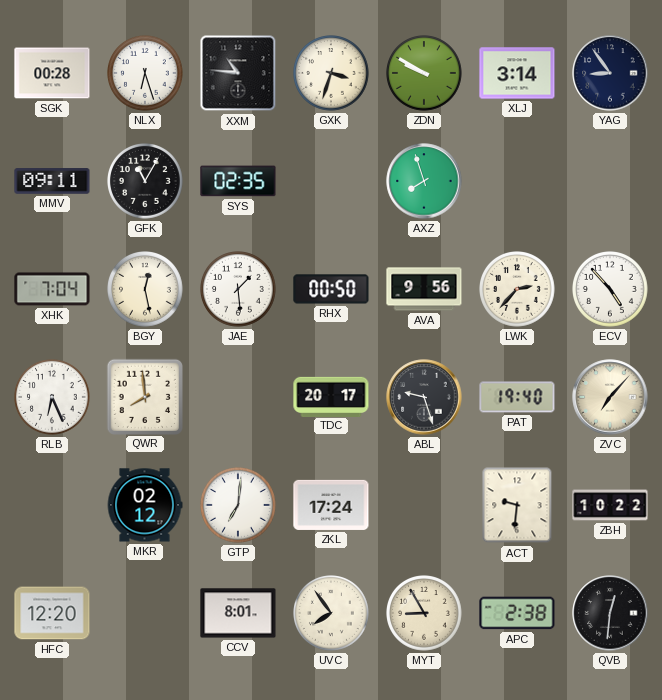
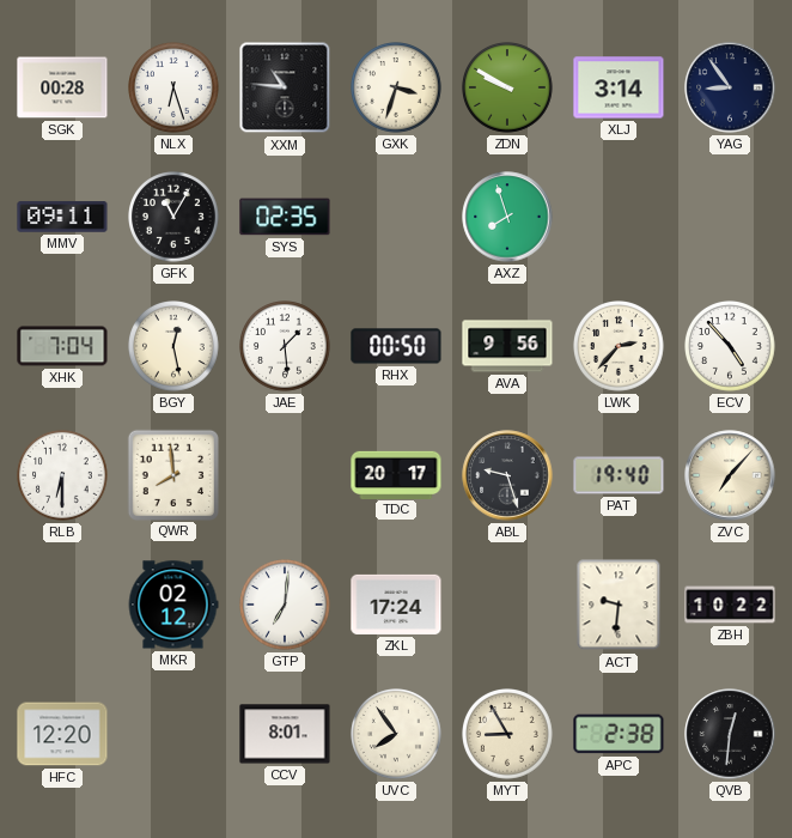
RLB: 6:26 -> 6:30 (63, 476)
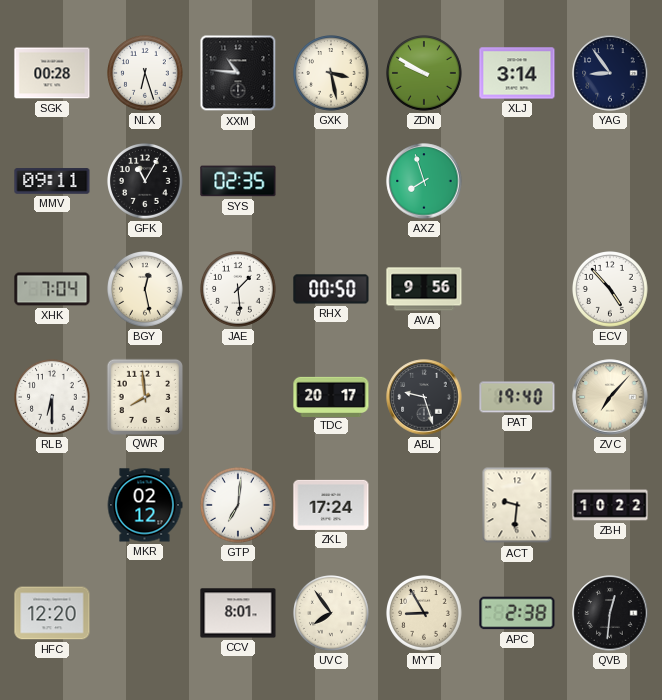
GXK: 3:33 -> 3:28 (332, 74)
LWK: 2:37 -> none (620, 347)
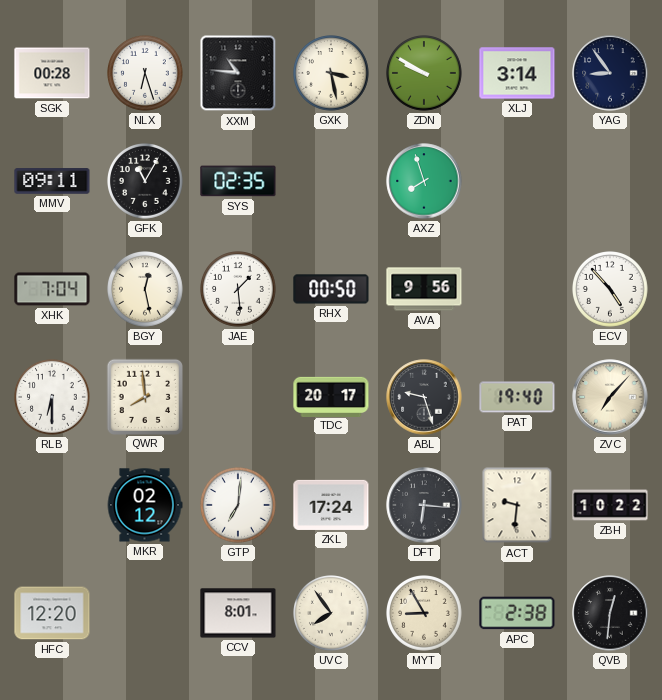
DFT: none -> 6:16 (424, 505)
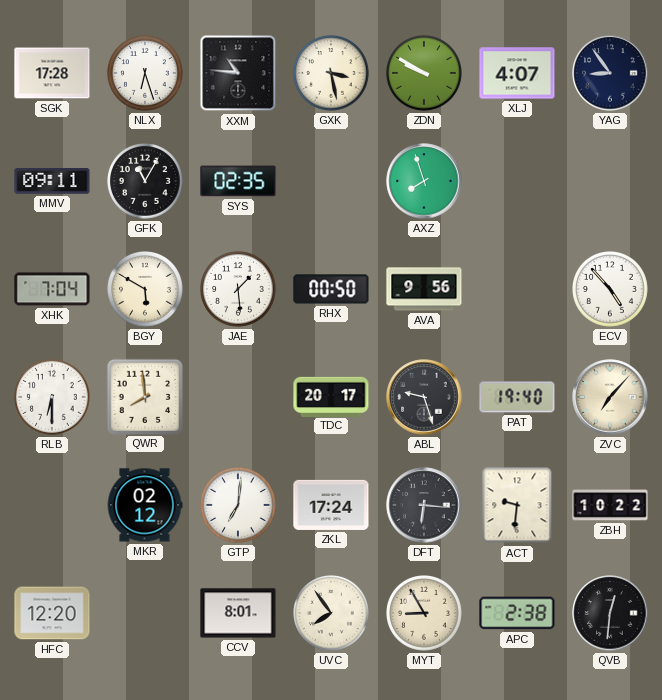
SGK: 00:28 -> 17:28 (52, 73)
XLJ: 3:14 -> 4:07 (517, 73)
BGY: 12:28 -> 5:50 (146, 290)
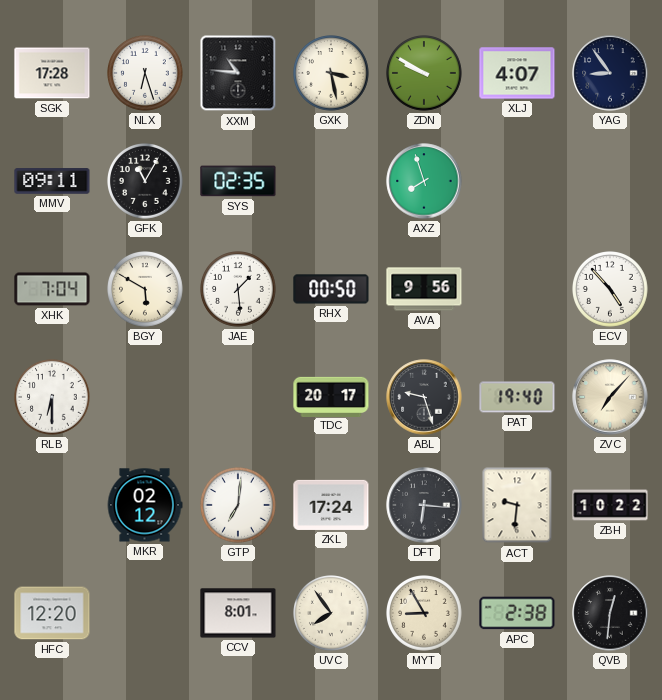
QWR: 7:59 -> none (144, 396)
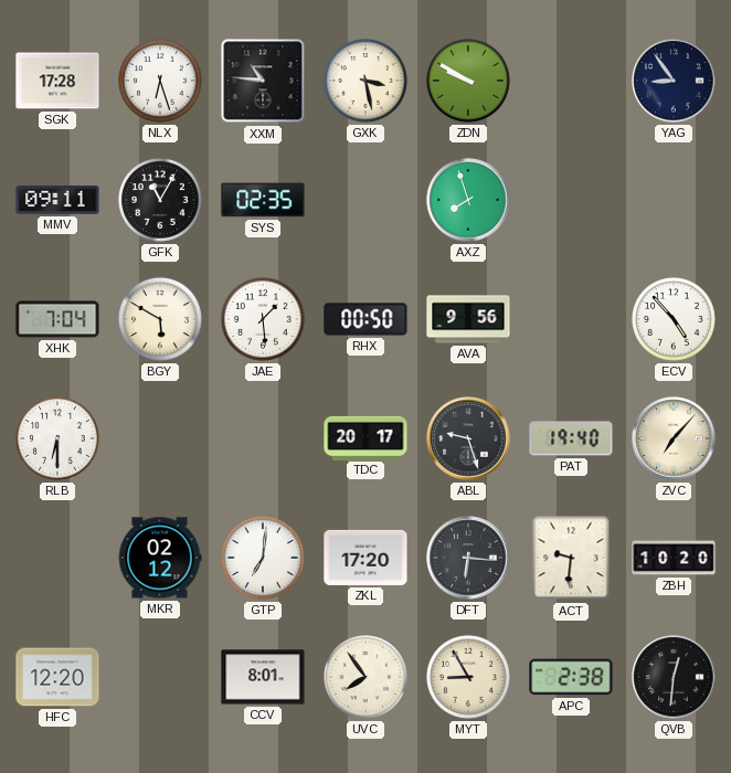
XLJ: 4:07 -> none (517, 73)
ZKL: 17:24 -> 17:20 (365, 558)
ZBH: 10:22 -> 10:20 (674, 558)
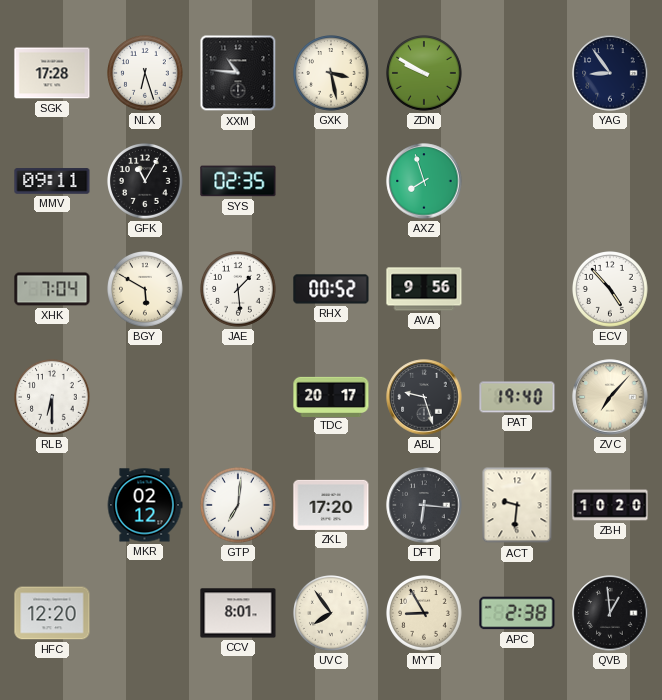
RHX: 00:50 -> 00:52 (331, 289)
QVB: 12:31 -> 12:59 (610, 613)
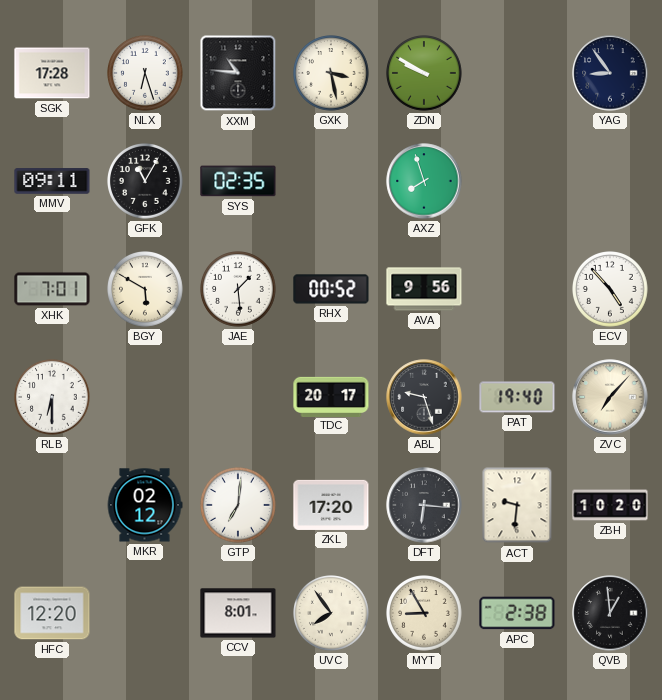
XHK: 7:04 -> 7:01 (52, 289)
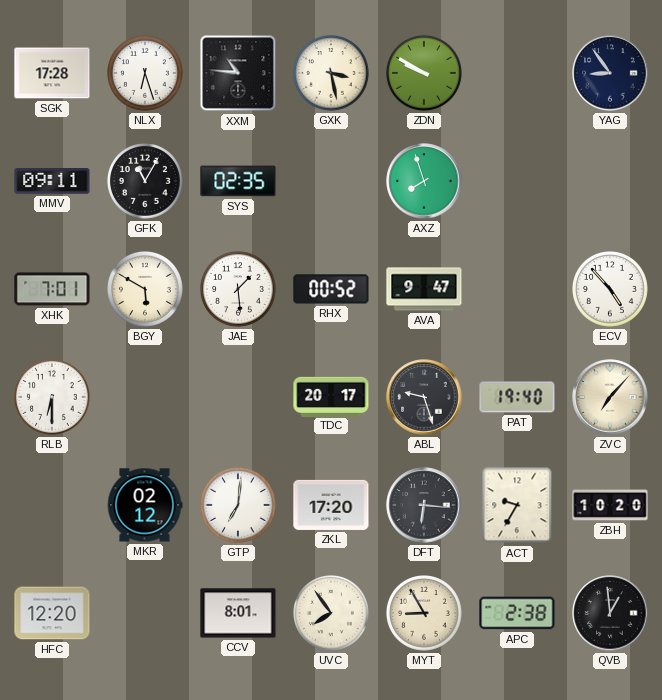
AVA: 9:56 -> 9:47 (424, 289)
ACT: 9:31 -> 9:35 (517, 505)
